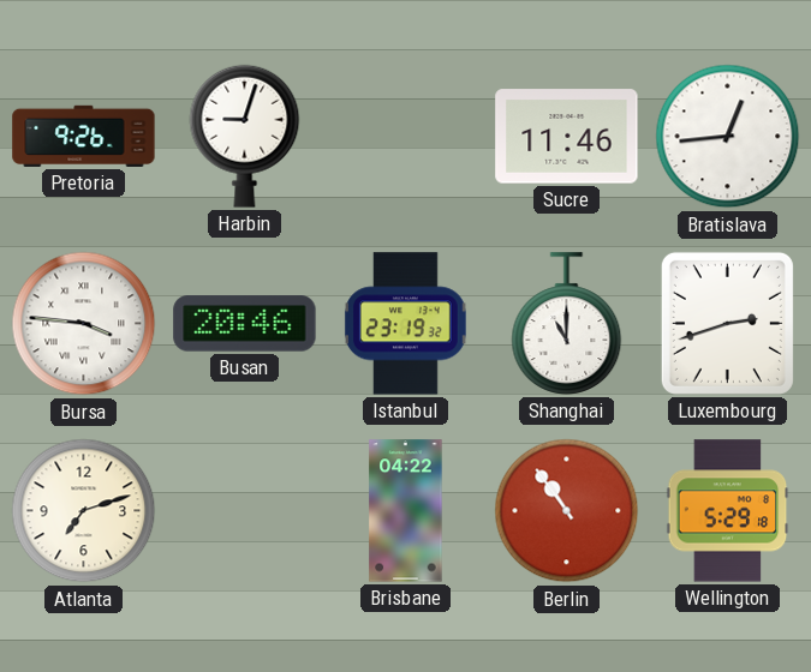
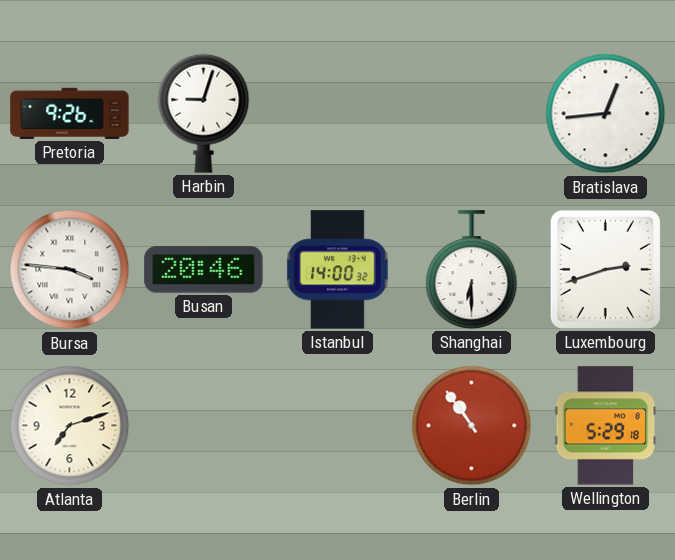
Sucre: 11:46 -> none (567, 137)
Istanbul: 23:19 -> 14:00 (337, 270)
Shanghai: 11:00 -> 6:30 (472, 270)
Brisbane: 04:22 -> none (406, 511)
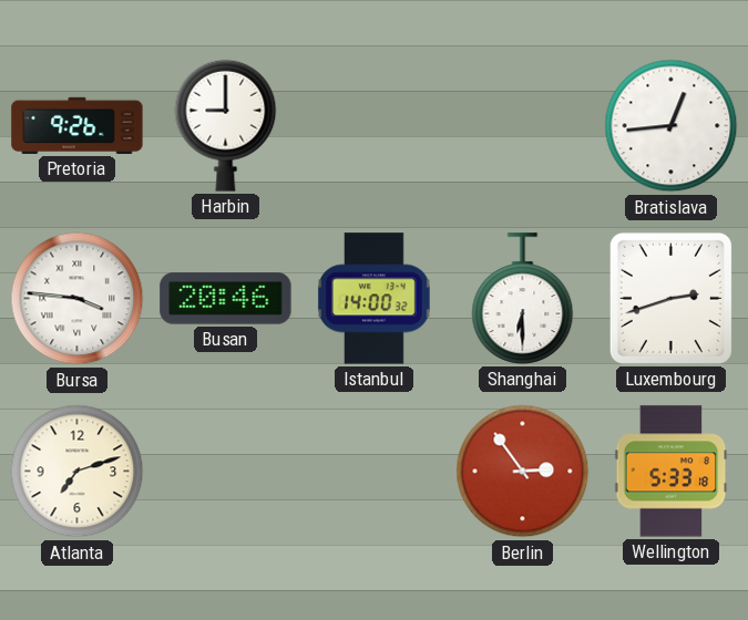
Harbin: 9:03 -> 9:00 (226, 125)
Berlin: 10:54 -> 2:54 (523, 472)
Wellington: 5:29 -> 5:33 (672, 472)
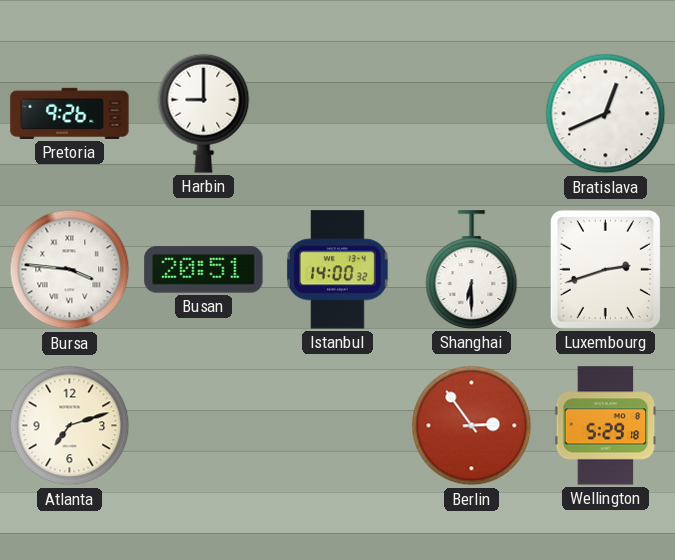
Bratislava: 12:44 -> 12:41 (606, 114)
Busan: 20:46 -> 20:51 (204, 270)
Wellington: 5:33 -> 5:29 (606, 426)
